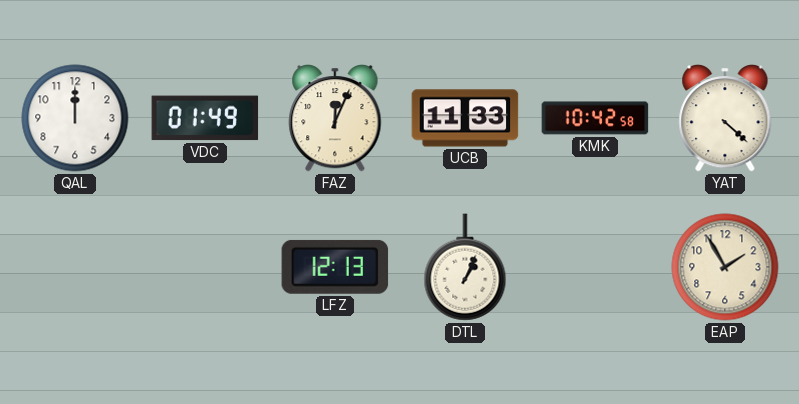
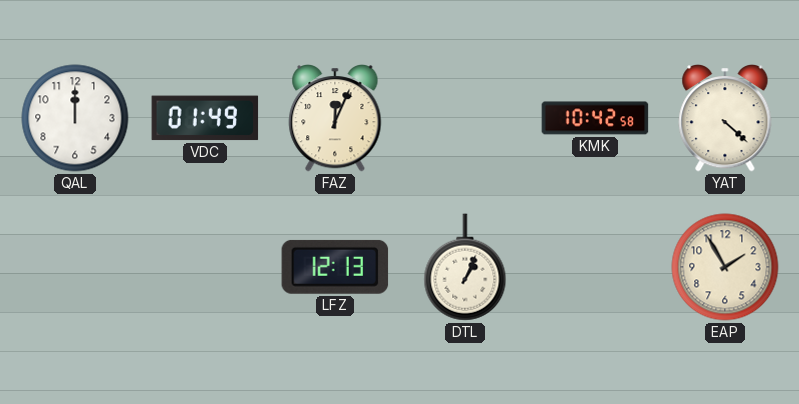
UCB: 11:33 -> none (465, 118)
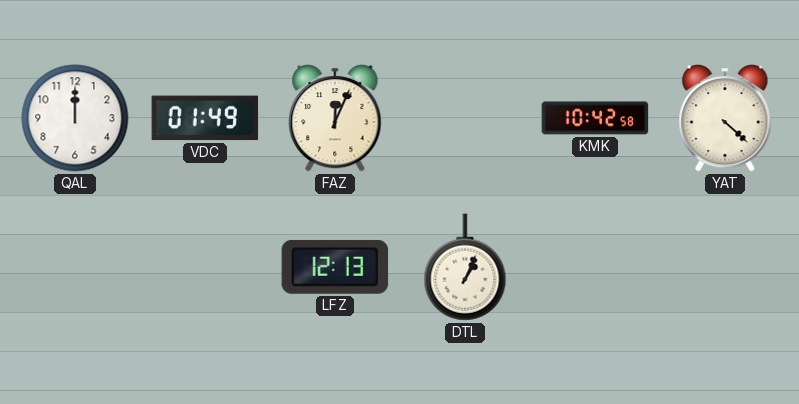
EAP: 1:55 -> none (725, 267)
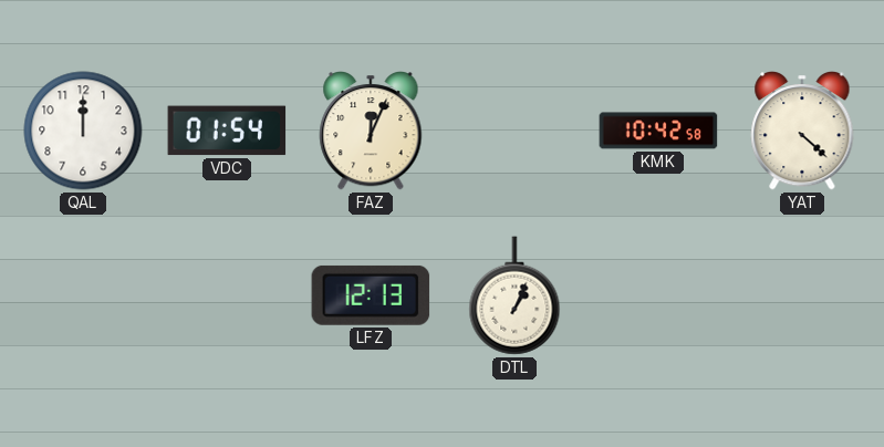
VDC: 01:49 -> 01:54 (227, 131)
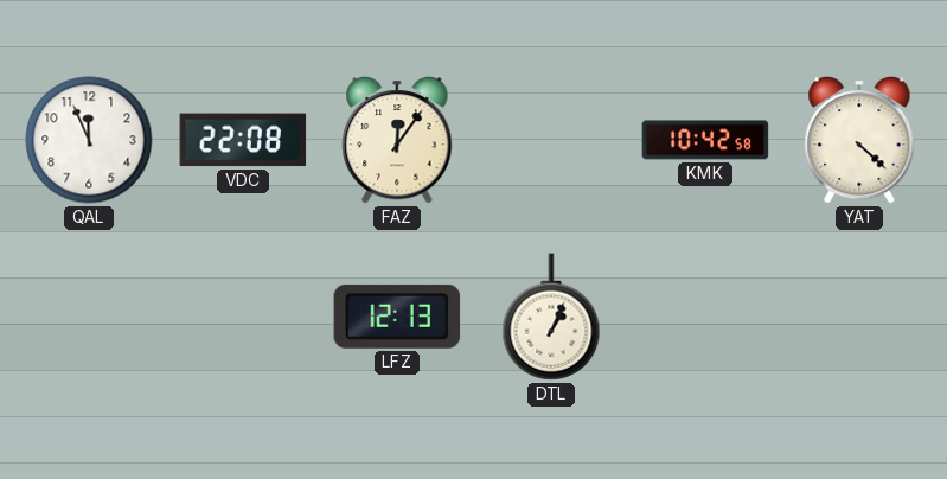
QAL: 12:00 -> 11:56 (89, 140)
VDC: 01:54 -> 22:08 (243, 140)
FAZ: 12:04 -> 12:06 (397, 141)
